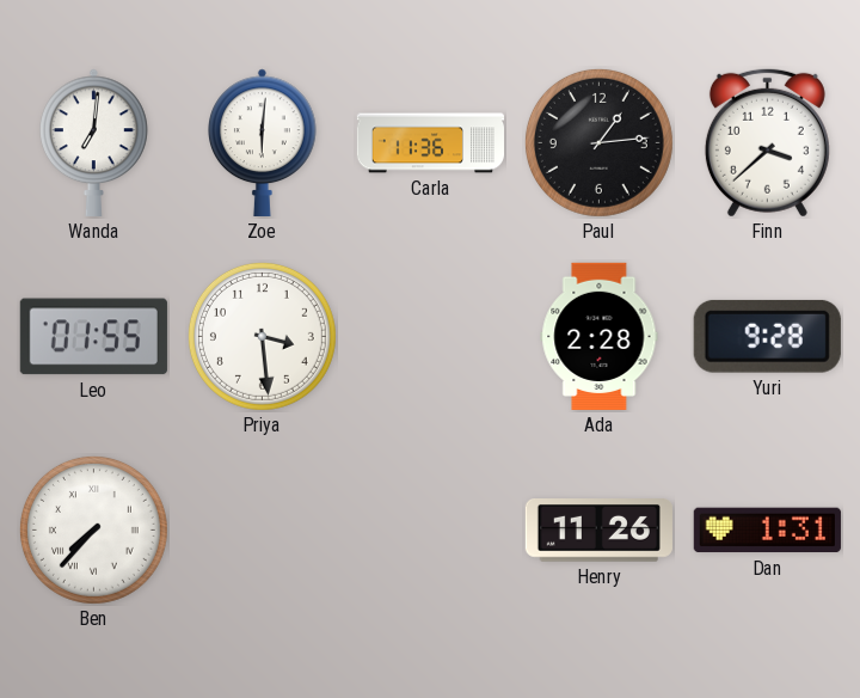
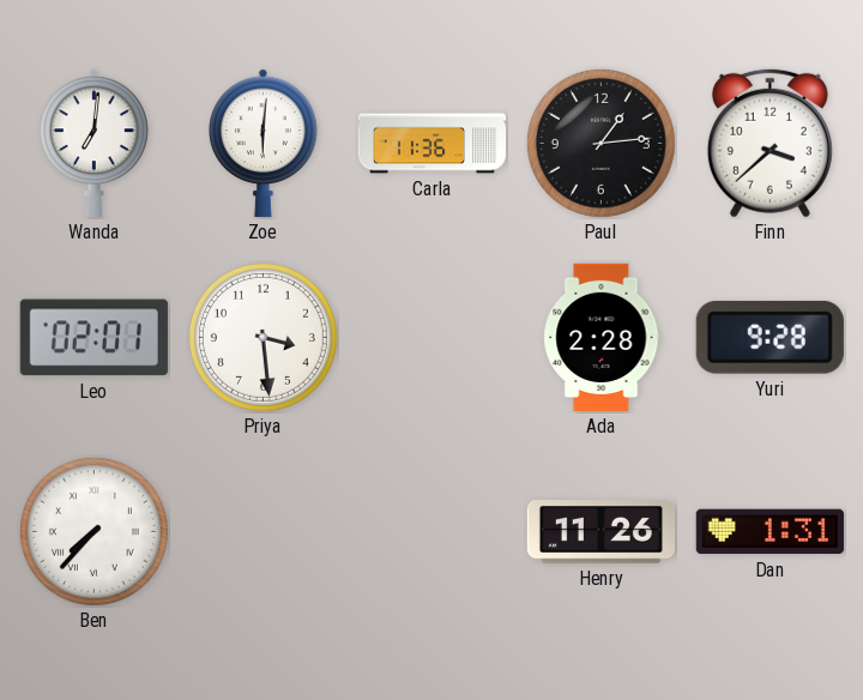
Leo: 01:55 -> 02:01 (93, 338)
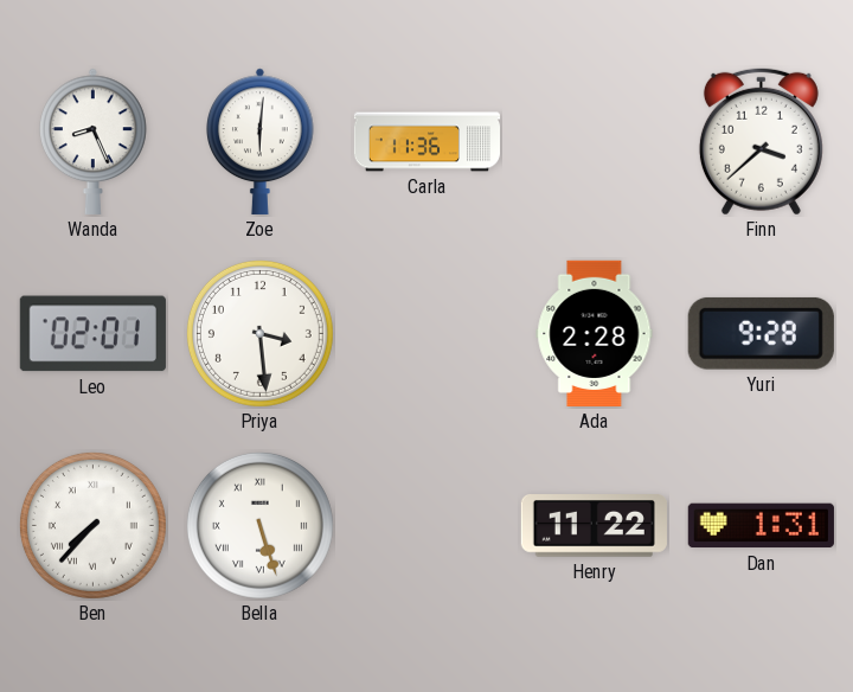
Wanda: 7:01 -> 8:26 (94, 141)
Paul: 1:14 -> none (601, 143)
Bella: none -> 5:27 (259, 525)
Henry: 11:26 -> 11:22 (594, 526)
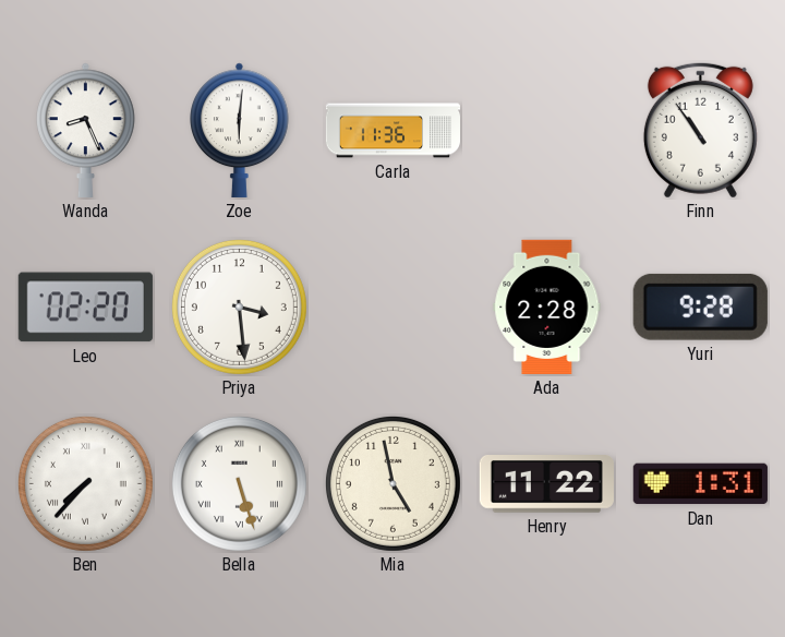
Finn: 3:38 -> 10:54 (700, 130)
Leo: 02:01 -> 02:20 (85, 308)
Mia: none -> 4:58 (392, 483)
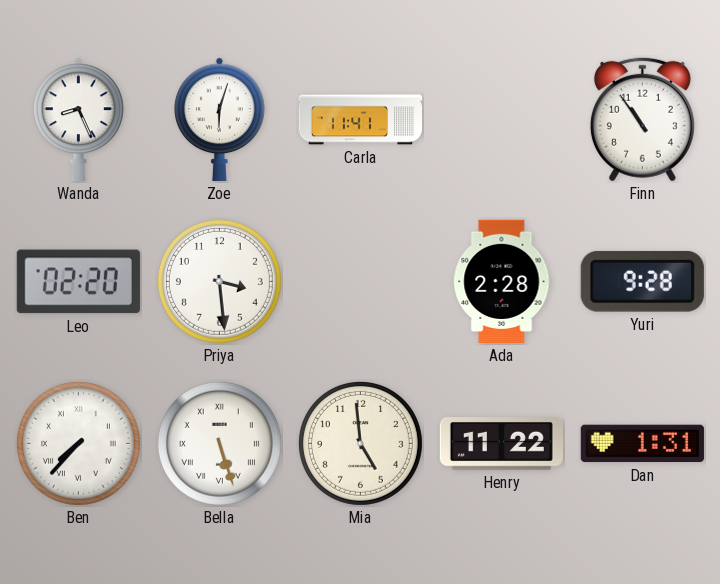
Zoe: 6:01 -> 6:03 (220, 119)
Carla: 11:36 -> 11:41 (361, 120)
Mia: 4:58 -> 4:59 (360, 443)
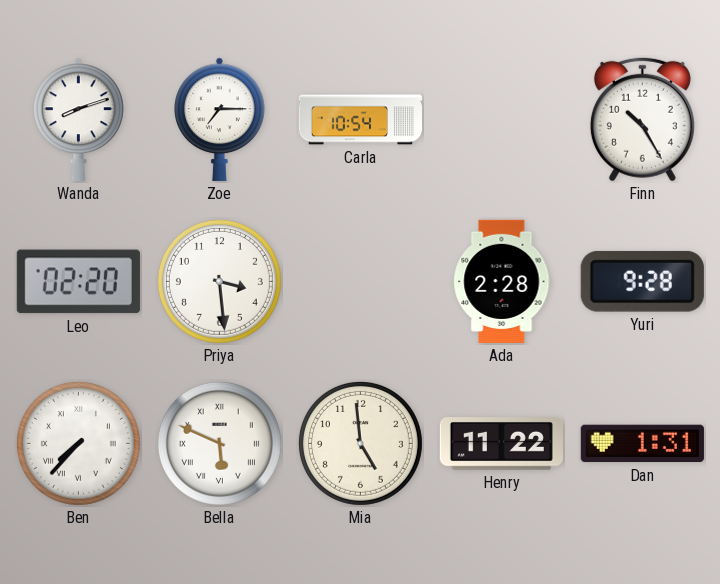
Wanda: 8:26 -> 8:12 (79, 119)
Zoe: 6:03 -> 7:15 (220, 119)
Carla: 11:41 -> 10:54 (361, 120)
Finn: 10:54 -> 10:25 (642, 119)
Bella: 5:27 -> 5:49 (219, 443)
